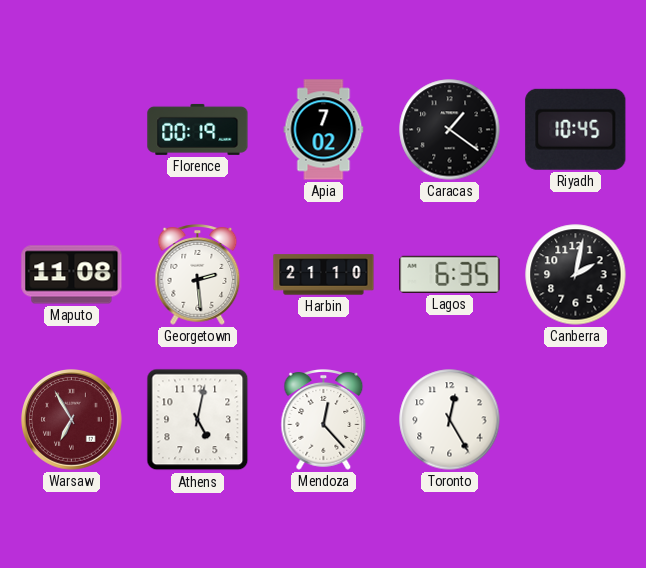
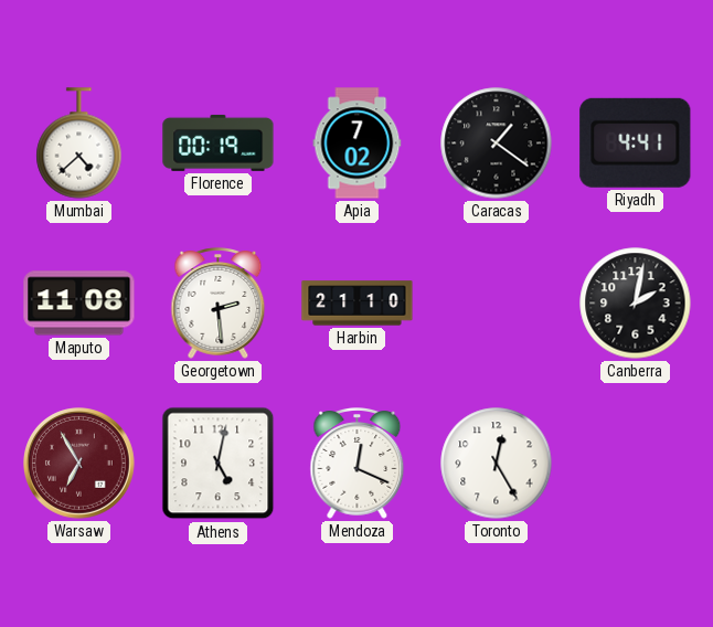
Mumbai: none -> 4:38 (79, 144)
Riyadh: 10:45 -> 4:41 (636, 142)
Lagos: 6:35 -> none (450, 274)
Mendoza: 12:23 -> 12:19 (358, 464)
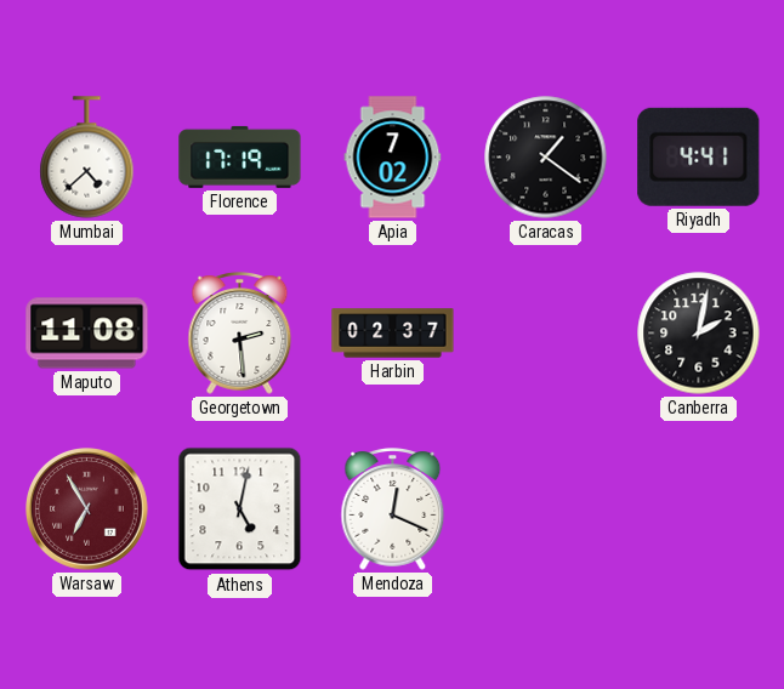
Florence: 00:19 -> 17:19 (240, 156)
Harbin: 21:10 -> 02:37 (393, 334)
Toronto: 12:25 -> none (497, 464)
